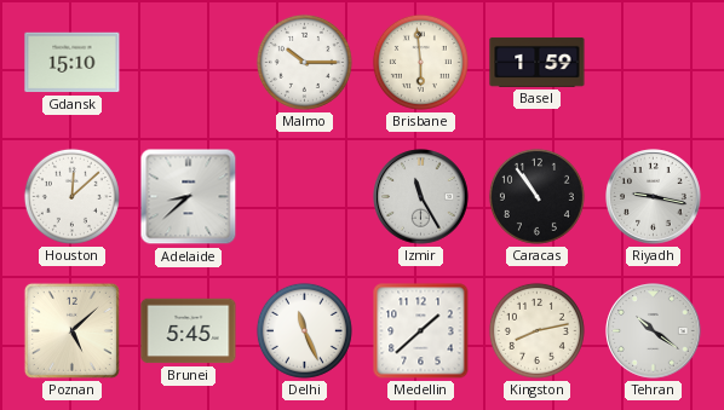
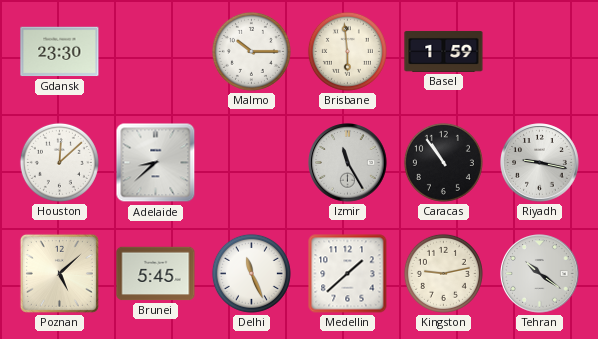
Gdansk: 15:10 -> 23:30 (60, 52)
Kingston: 8:13 -> 9:13 (443, 273)
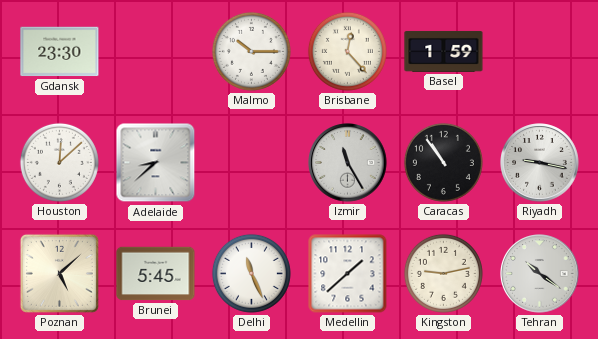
Brisbane: 5:59 -> 12:23 (347, 51)
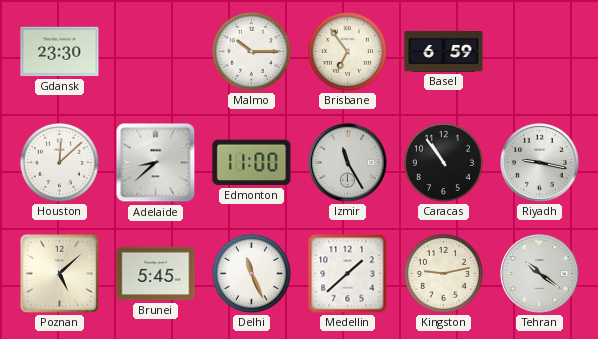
Brisbane: 12:23 -> 6:54 (347, 51)
Basel: 1:59 -> 6:59 (444, 51)
Edmonton: none -> 11:00 (252, 163)
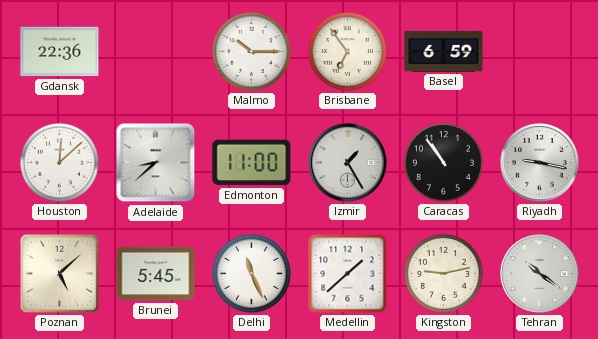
Gdansk: 23:30 -> 22:36 (60, 52)
Izmir: 11:25 -> 1:25 (348, 163)
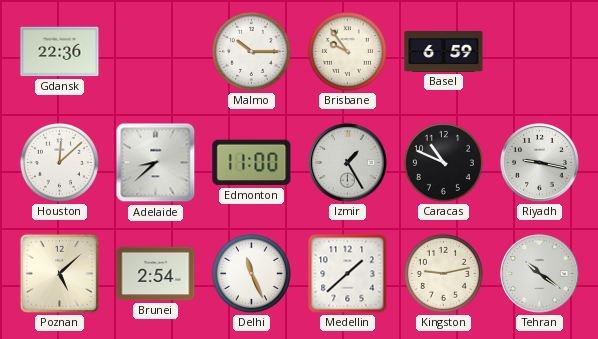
Brisbane: 6:54 -> 9:54 (347, 51)
Caracas: 10:54 -> 10:49 (443, 162)
Brunei: 5:45 -> 2:54 (156, 274)
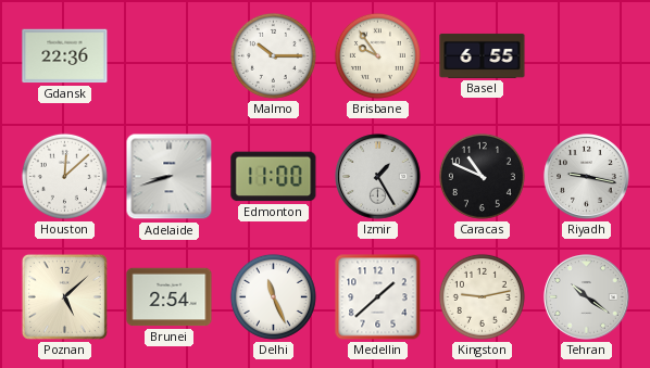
Basel: 6:59 -> 6:55 (483, 55)
Adelaide: 8:38 -> 8:42 (170, 177)
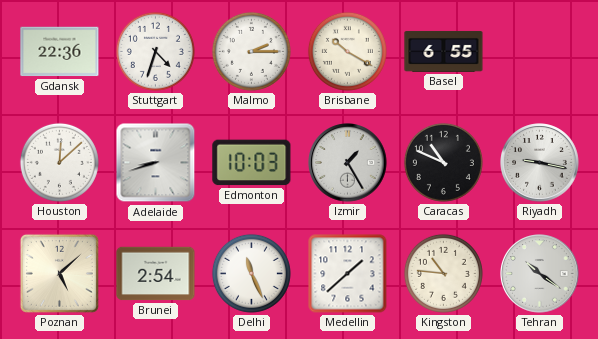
Stuttgart: none -> 4:33 (155, 51)
Malmo: 10:15 -> 2:15 (251, 51)
Brisbane: 9:54 -> 10:20 (347, 51)
Edmonton: 11:00 -> 10:03 (252, 163)
Kingston: 9:13 -> 10:46 (443, 273)
